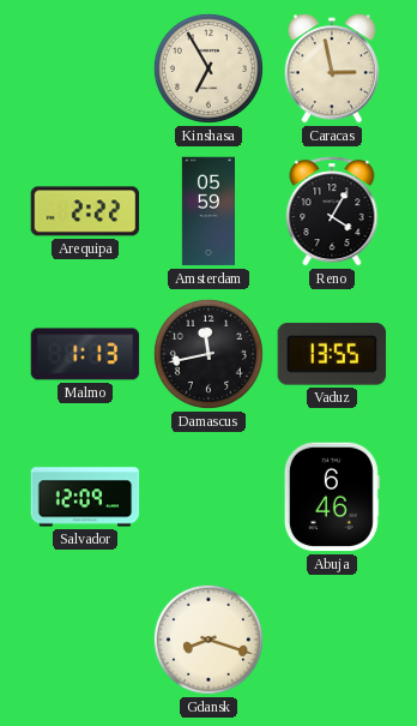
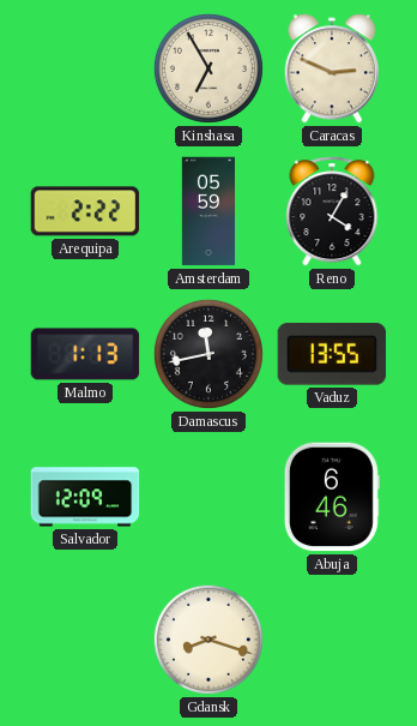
Caracas: 2:58 -> 2:49 (331, 68)
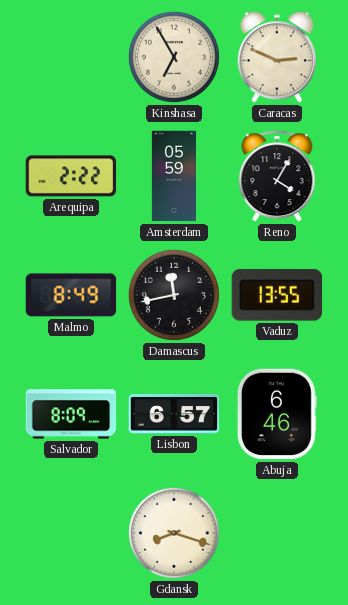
Malmo: 1:13 -> 8:49 (71, 295)
Salvador: 12:09 -> 8:09 (71, 414)
Lisbon: none -> 6:57 (174, 414)
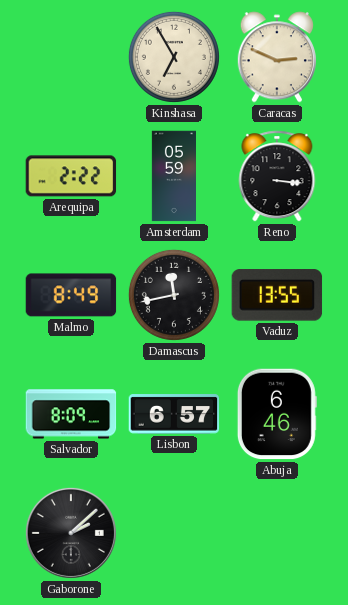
Reno: 4:05 -> 3:16 (277, 176)
Gaborone: none -> 2:08 (71, 533)
Gdansk: 8:18 -> none (174, 533)
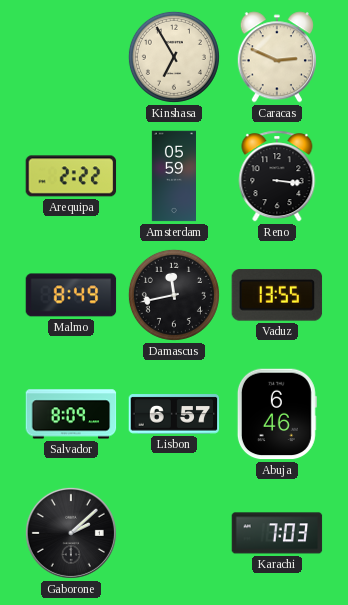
Karachi: none -> 7:03 (277, 533)
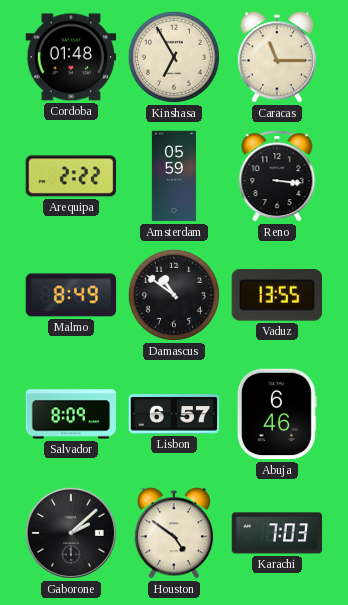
Cordoba: none -> 01:48 (71, 57)
Caracas: 2:49 -> 11:15 (276, 57)
Damascus: 11:43 -> 10:51 (174, 295)
Houston: none -> 4:51 (173, 533)
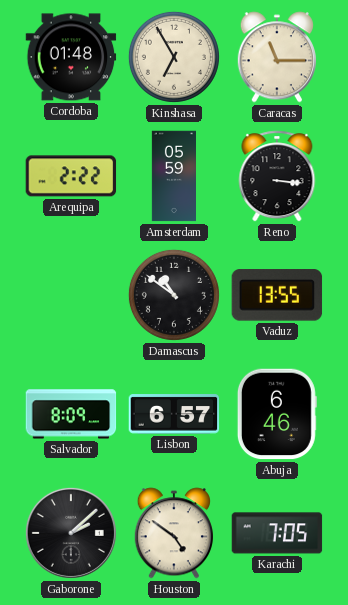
Malmo: 8:49 -> none (71, 295)
Karachi: 7:03 -> 7:05 (277, 533)
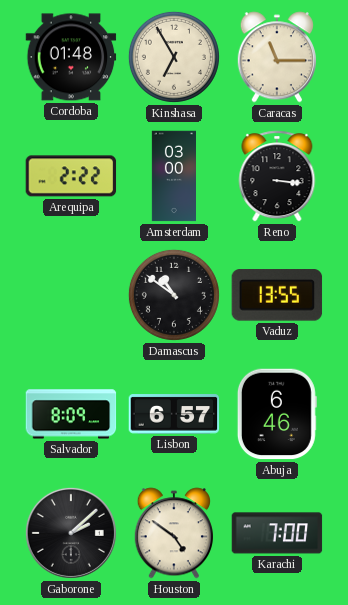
Amsterdam: 05:59 -> 03:00 (173, 176)
Karachi: 7:05 -> 7:00 (277, 533)
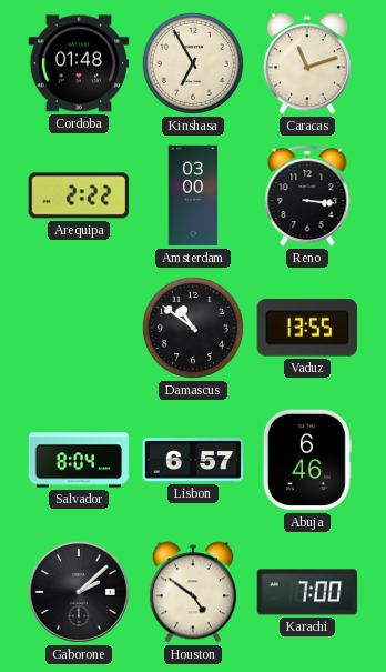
Caracas: 11:15 -> 11:12 (306, 63)
Salvador: 8:09 -> 8:04 (79, 460)
